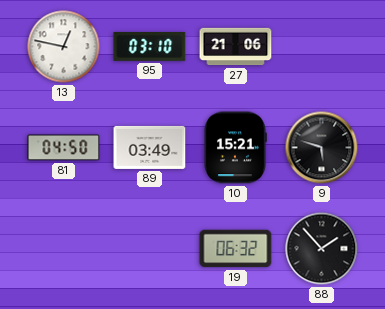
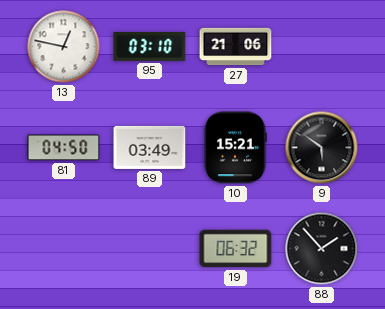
9: 5:48 -> 5:51 (322, 148)
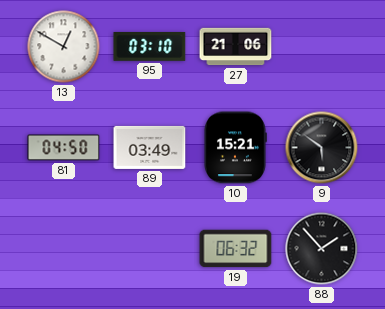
13: 12:47 -> 12:50 (64, 47)
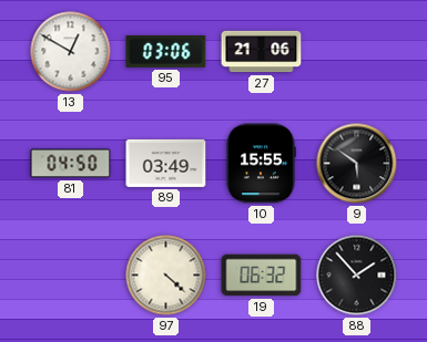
95: 03:10 -> 03:06 (166, 51)
10: 15:21 -> 15:55 (262, 164)
97: none -> 4:22 (166, 276)
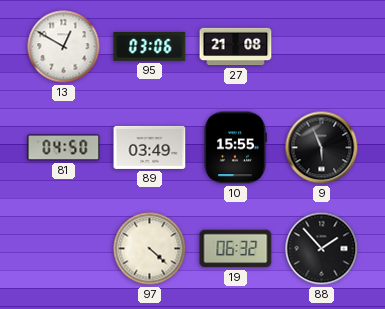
27: 21:06 -> 21:08 (236, 47)
9: 5:51 -> 5:56 (322, 148)
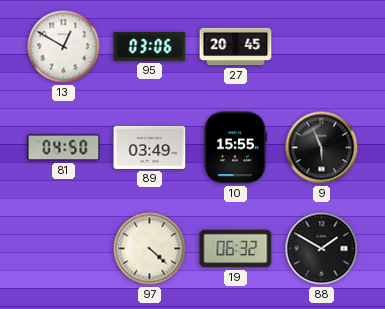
27: 21:08 -> 20:45 (236, 47)
88: 1:53 -> 1:50 (322, 249)
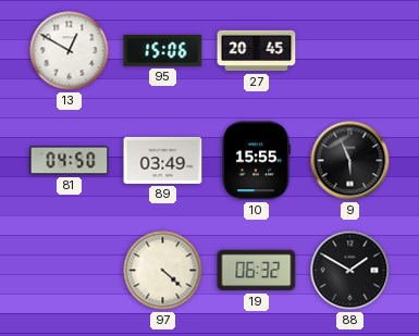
95: 03:06 -> 15:06 (163, 50)
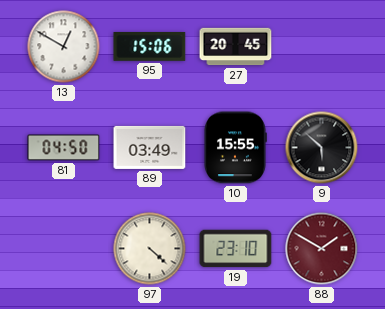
9: 5:56 -> 5:52 (322, 148)
19: 06:32 -> 23:10 (236, 249)
88 dial: black -> burgundy (322, 249)
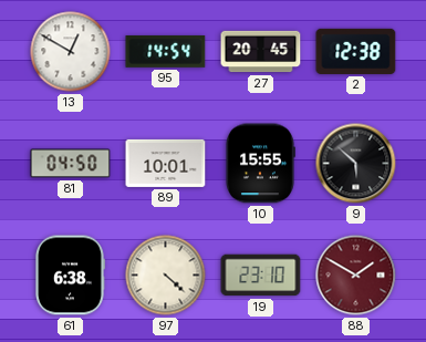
95: 15:06 -> 14:54 (166, 51)
2: none -> 12:38 (356, 51)
89: 03:49 -> 10:01 (166, 163)
61: none -> 6:38 (70, 276)
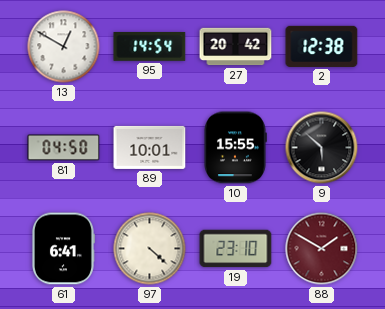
27: 20:45 -> 20:42 (236, 47)
61: 6:38 -> 6:41 (63, 249)
